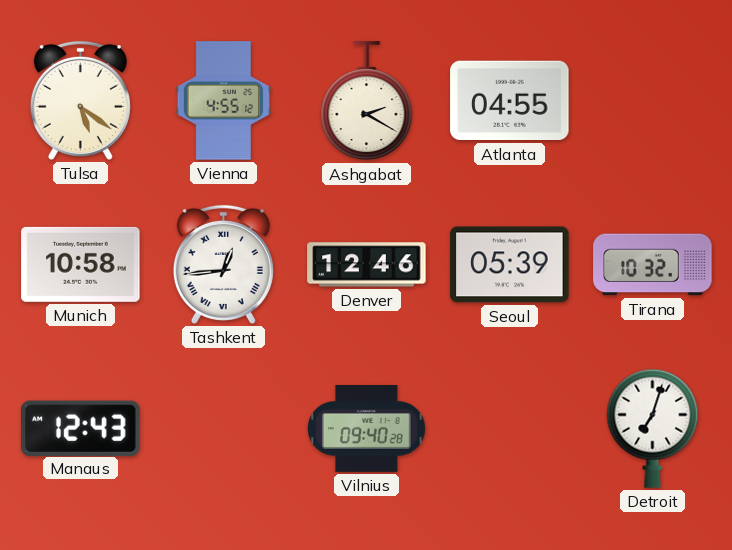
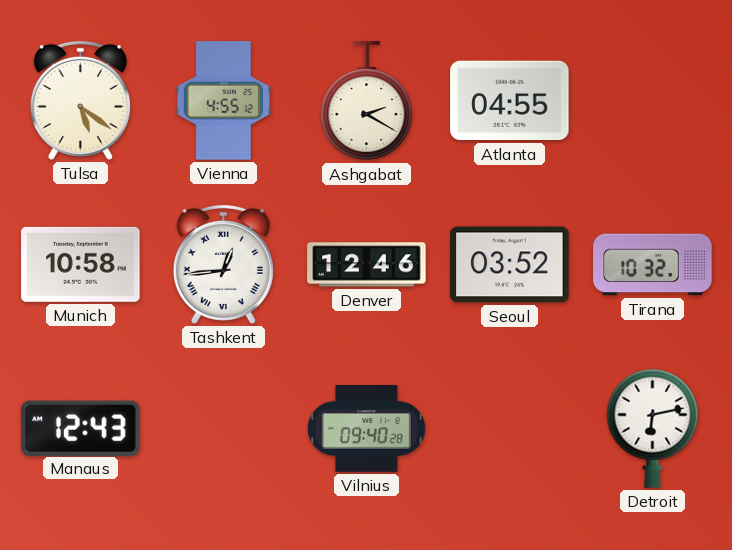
Seoul: 05:39 -> 03:52 (510, 265)
Detroit: 7:03 -> 6:13 (653, 428)
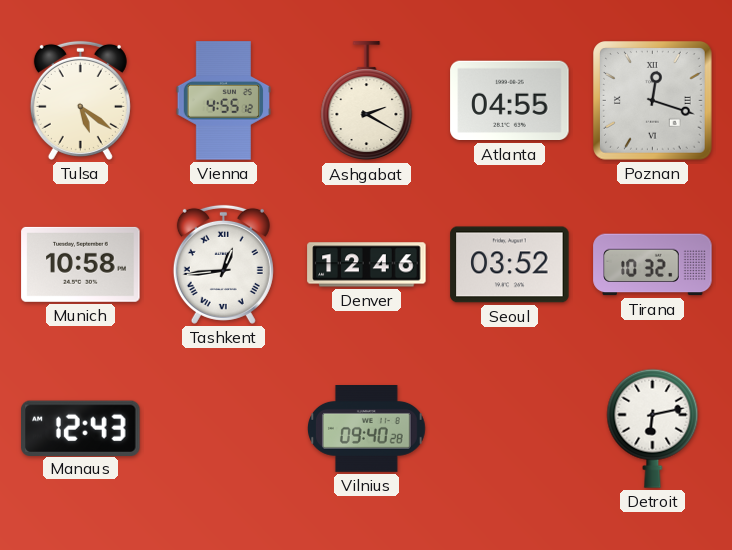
Poznan: none -> 12:18 (653, 101)
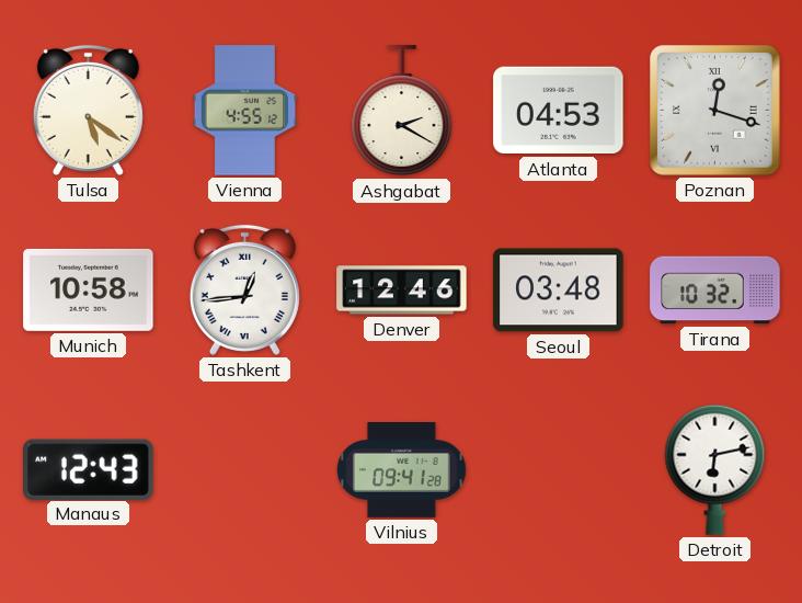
Atlanta: 04:55 -> 04:53 (559, 111)
Seoul: 03:52 -> 03:48 (559, 291)
Vilnius: 09:40 -> 09:41 (402, 470)
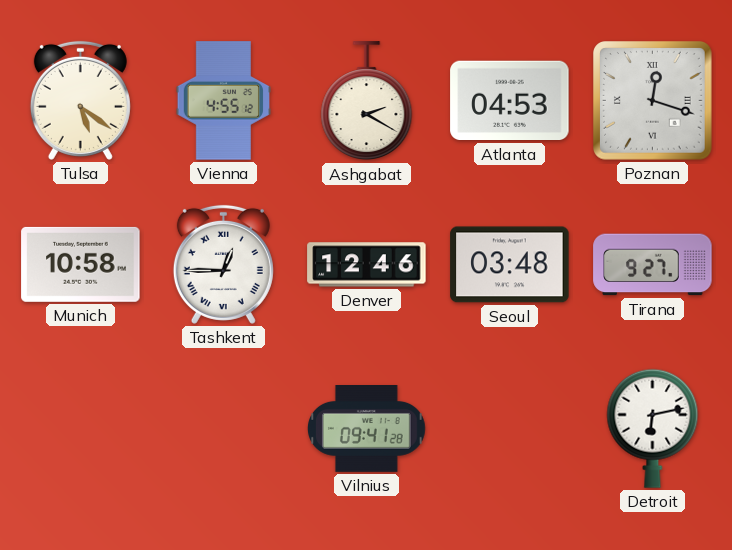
Tashkent: 12:44 -> 12:45 (223, 264)
Tirana: 10:32 -> 9:27 (653, 265)
Manaus: 12:43 -> none (89, 469)
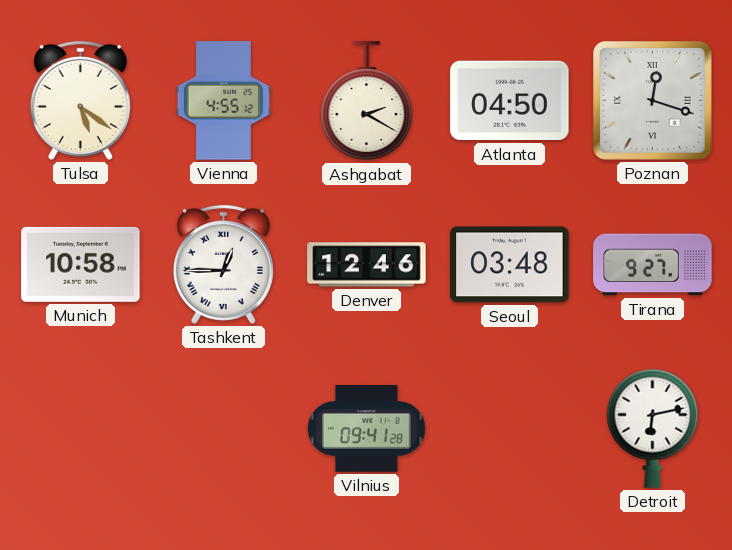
Atlanta: 04:53 -> 04:50 (510, 101)
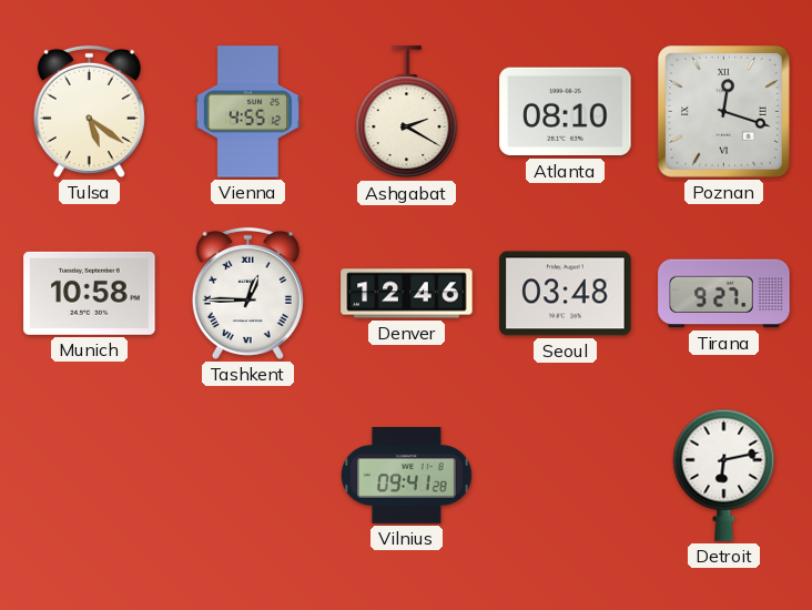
Atlanta: 04:50 -> 08:10 (566, 112)
